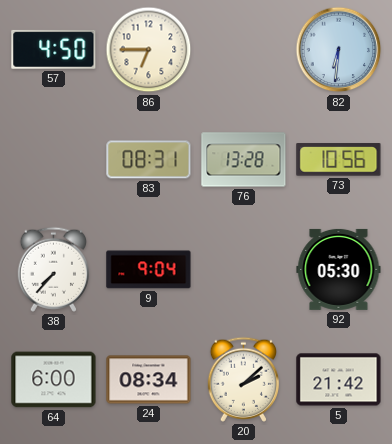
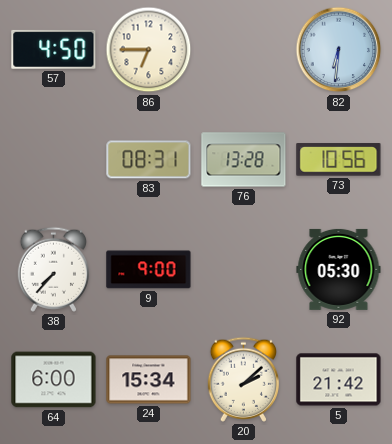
9: 9:04 -> 9:00 (149, 270)
24: 08:34 -> 15:34 (149, 380)
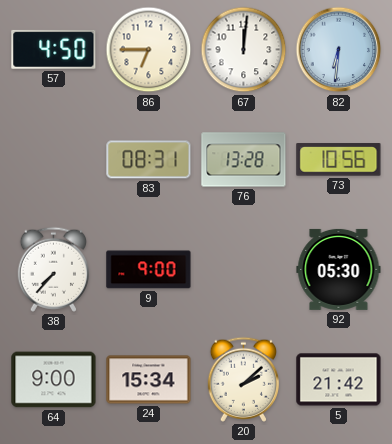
67: none -> 12:01 (244, 50)
64: 6:00 -> 9:00 (54, 380)
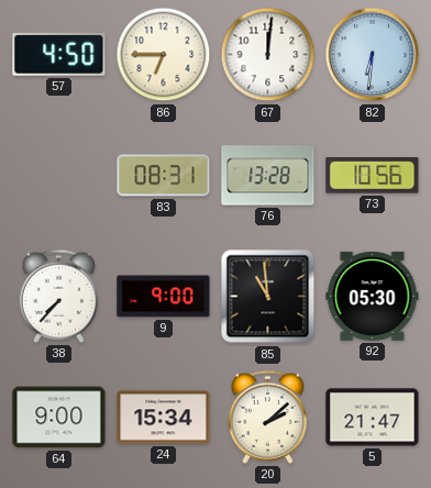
85: none -> 10:59 (268, 297)
5: 21:42 -> 21:47 (373, 418)
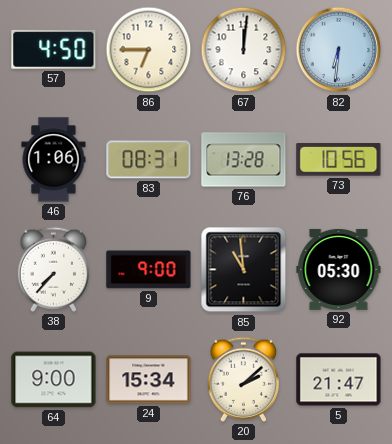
46: none -> 1:06 (54, 160)
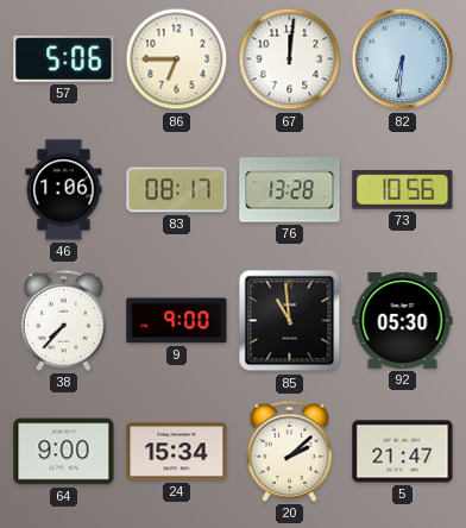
57: 4:50 -> 5:06 (64, 58)
83: 08:31 -> 08:17 (177, 190)
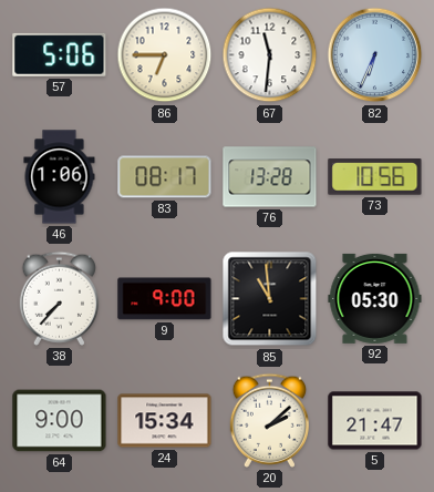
67: 12:01 -> 11:31 (270, 55)
82: 6:31 -> 6:34 (375, 55)
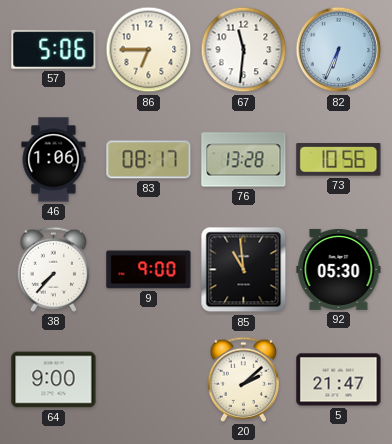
24: 15:34 -> none (165, 421)
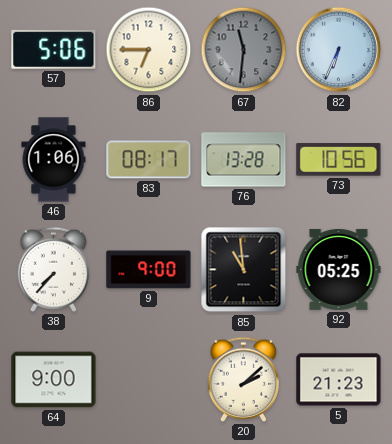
67 dial: white -> grey (244, 50)
92: 05:30 -> 05:25 (339, 269)
5: 21:47 -> 21:23 (339, 380)
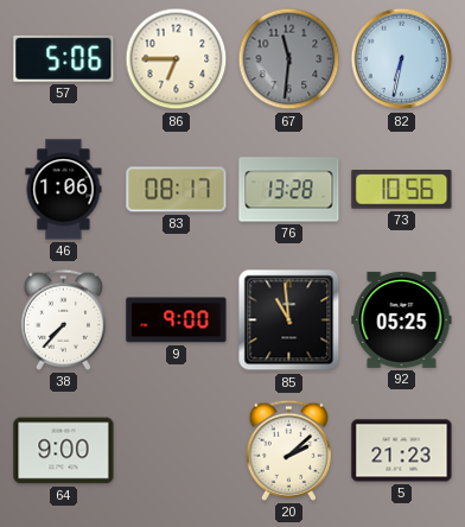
82: 6:34 -> 6:32 (402, 59)
